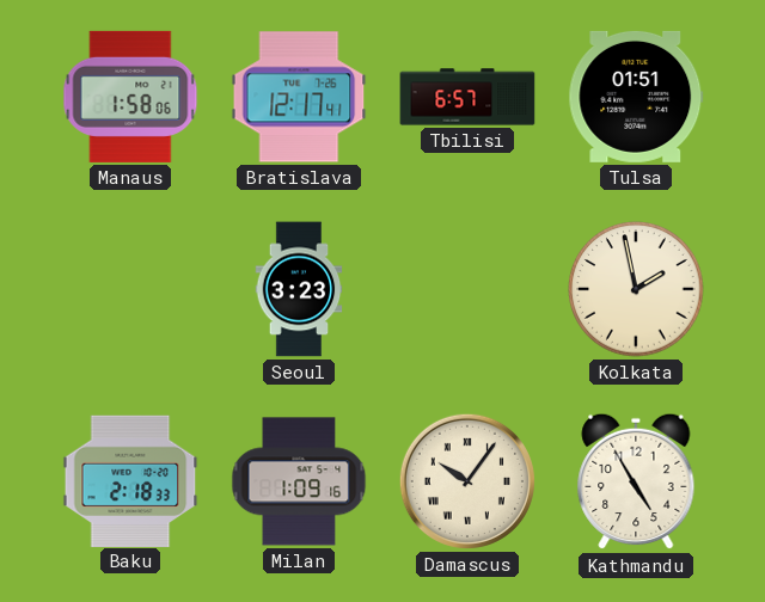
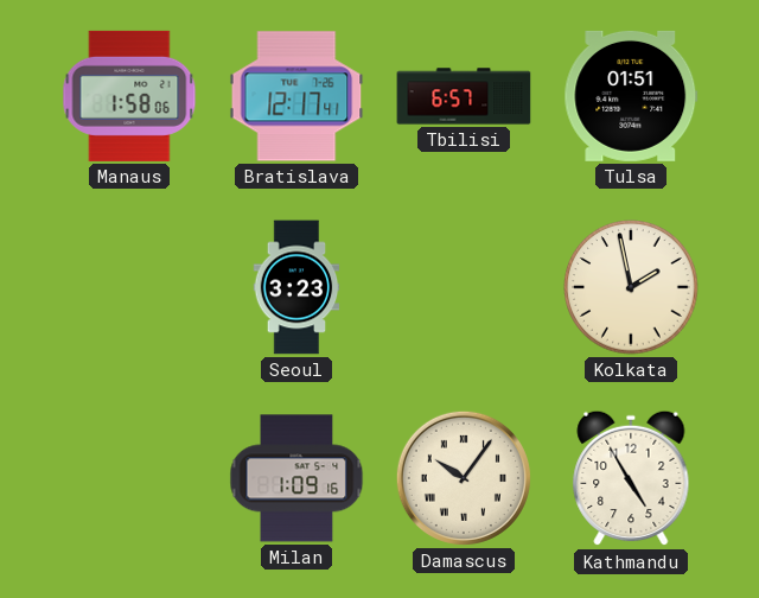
Baku: 2:18 -> none (130, 480)
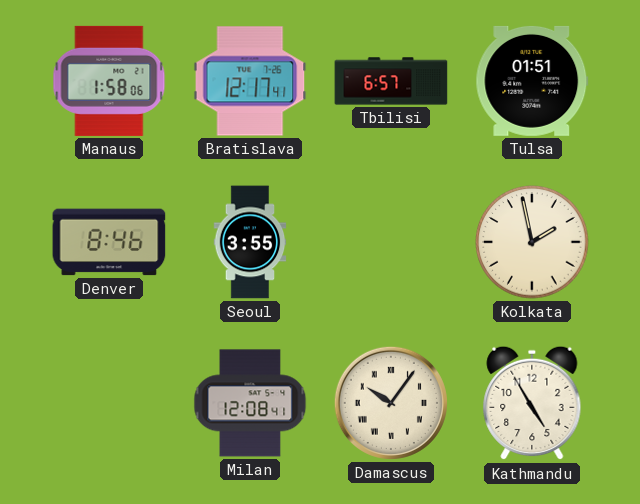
Denver: none -> 8:46 (109, 242)
Seoul: 3:23 -> 3:55 (250, 242)
Milan: 1:09 -> 12:08 (250, 403)
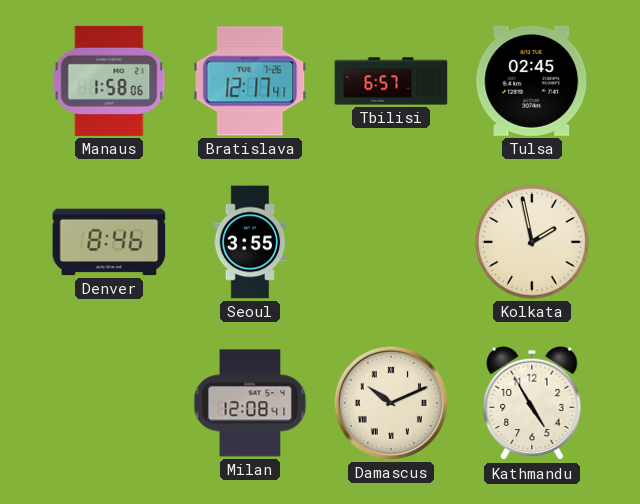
Tulsa: 01:51 -> 02:45 (532, 81)
Damascus: 10:06 -> 10:11 (391, 403)
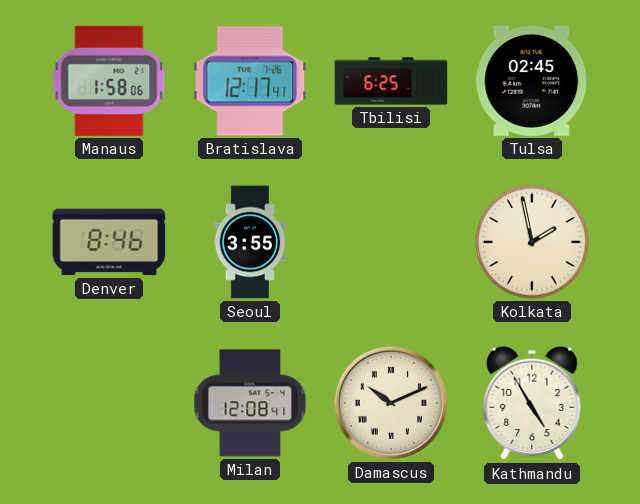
Tbilisi: 6:57 -> 6:25 (391, 81)
